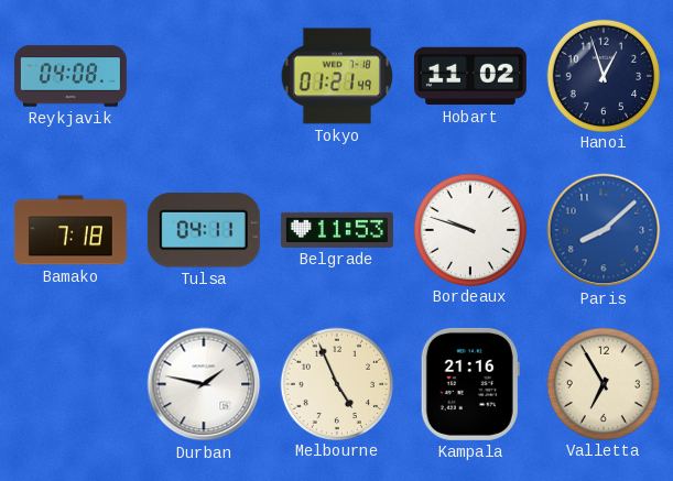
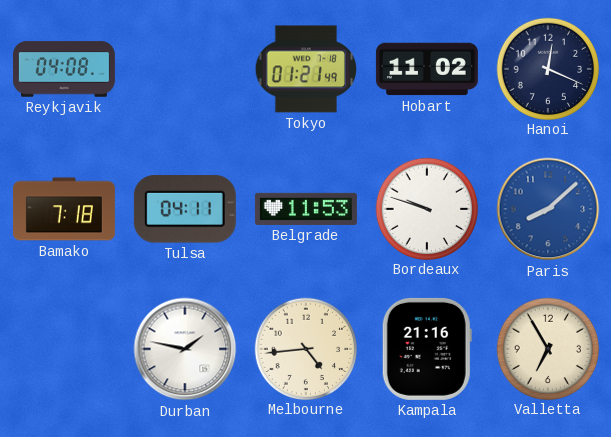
Hanoi: 12:57 -> 12:19 (547, 68)
Melbourne: 4:56 -> 4:44 (305, 348)
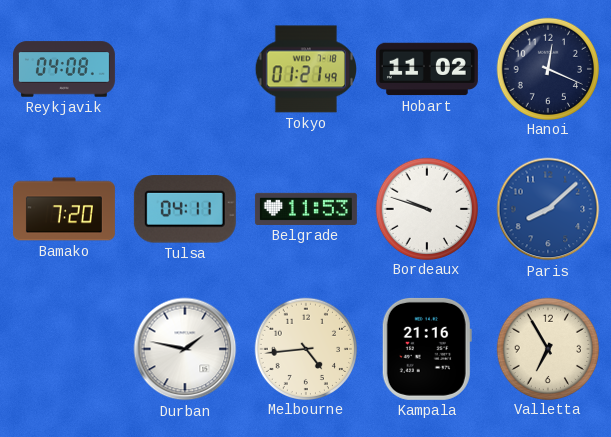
Bamako: 7:18 -> 7:20 (64, 209)
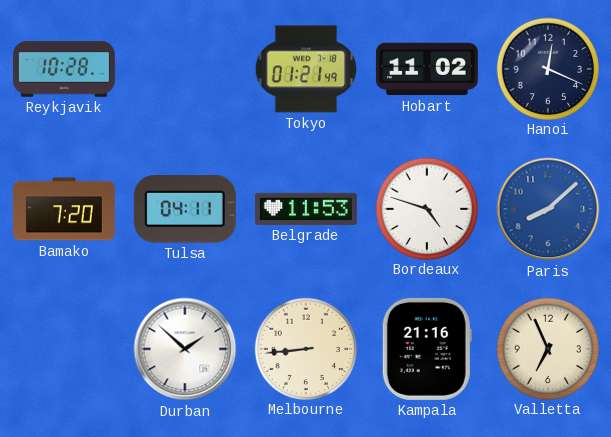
Reykjavik: 04:08 -> 10:28 (64, 69)
Bordeaux: 9:48 -> 4:48 (426, 208)
Durban: 1:47 -> 1:52 (185, 349)
Melbourne: 4:44 -> 8:44 (305, 348)
Valletta: 6:55 -> 6:56 (547, 348)
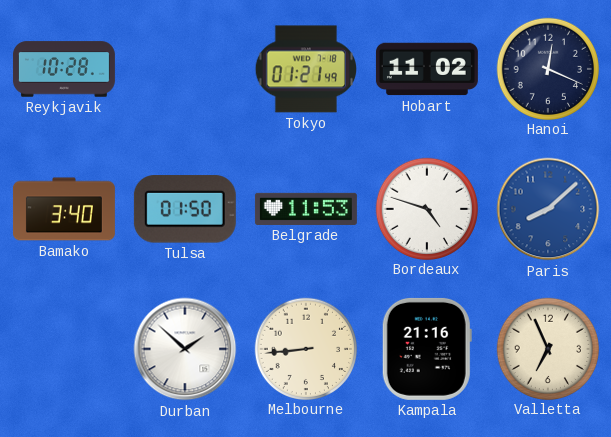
Bamako: 7:20 -> 3:40 (64, 209)
Tulsa: 04:11 -> 01:50 (185, 209)
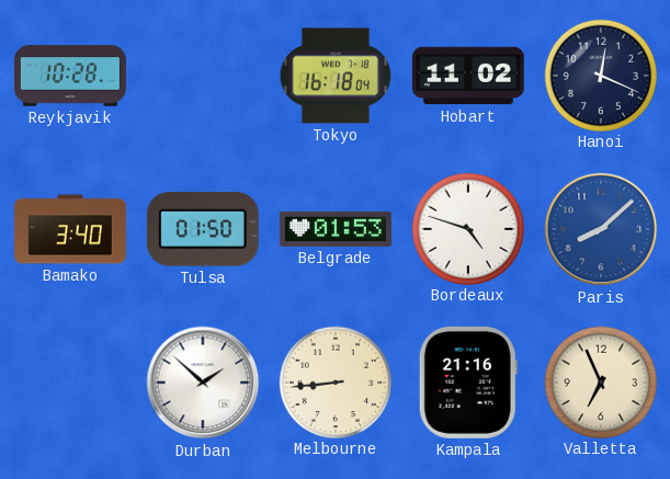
Tokyo: 01:21 -> 16:18 (334, 76)
Belgrade: 11:53 -> 01:53 (336, 229)
